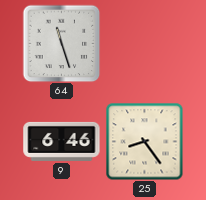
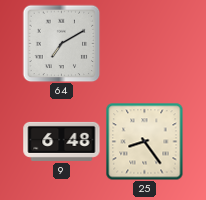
64: 11:27 -> 7:10 (61, 43)
9: 6:46 -> 6:48 (62, 141)
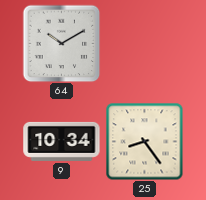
64: 7:10 -> 10:10 (61, 43)
9: 6:48 -> 10:34 (62, 141)
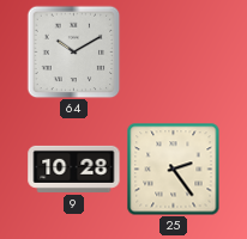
9: 10:34 -> 10:28 (74, 168)
25: 8:24 -> 2:24 (173, 168)
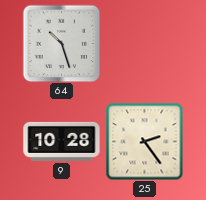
64: 10:10 -> 10:27 (61, 43)
